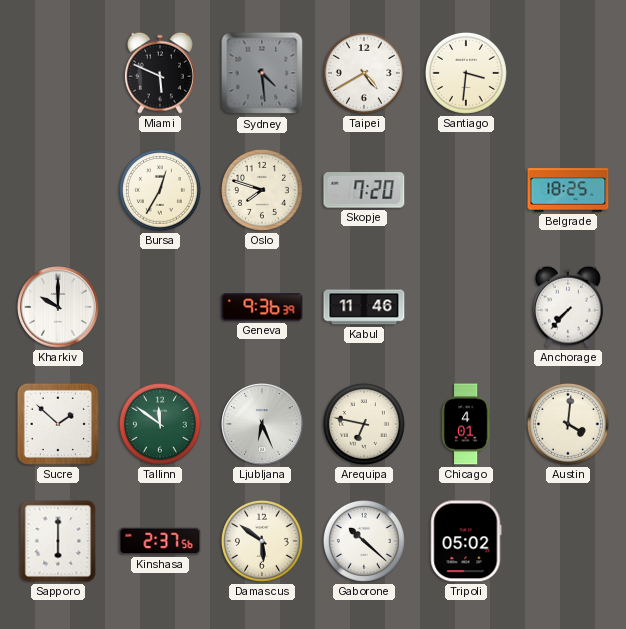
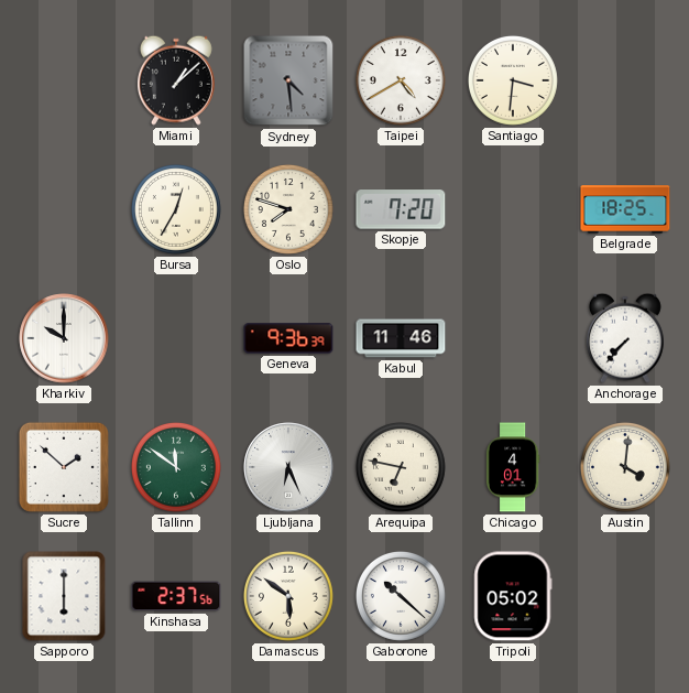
Miami: 5:49 -> 1:08 (176, 80)
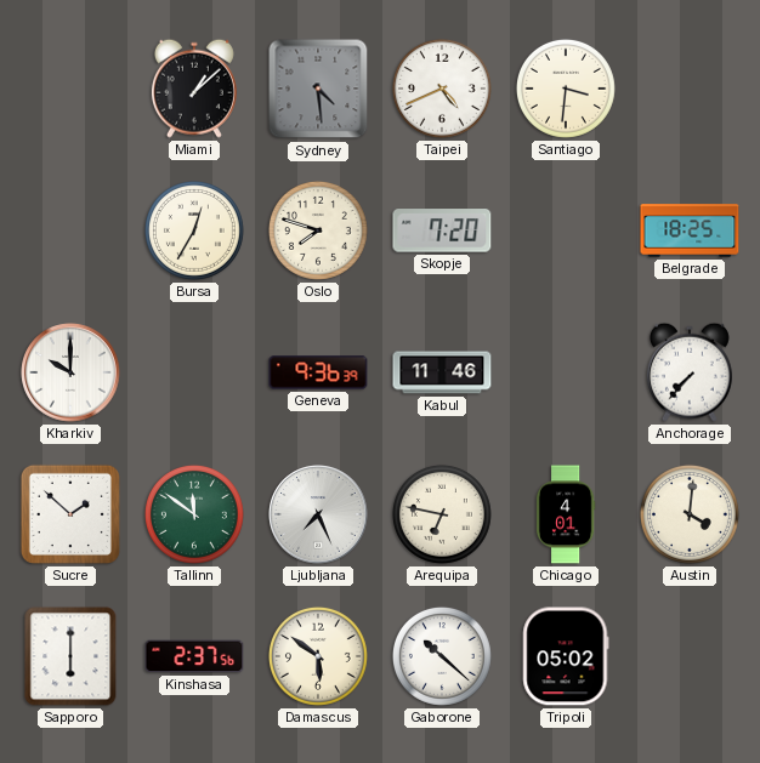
Taipei: 4:40 -> 4:41 (442, 89)
Ljubljana: 6:26 -> 7:26 (318, 514)
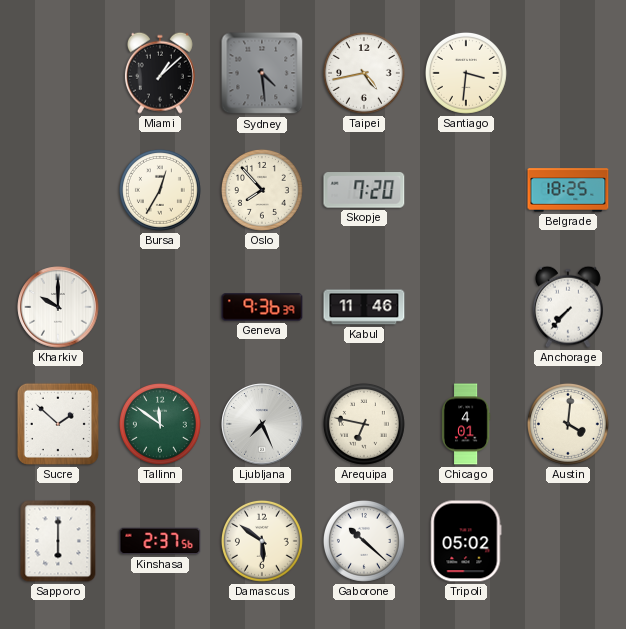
Taipei: 4:41 -> 4:43 (364, 73)
Oslo: 7:48 -> 7:53 (262, 190)
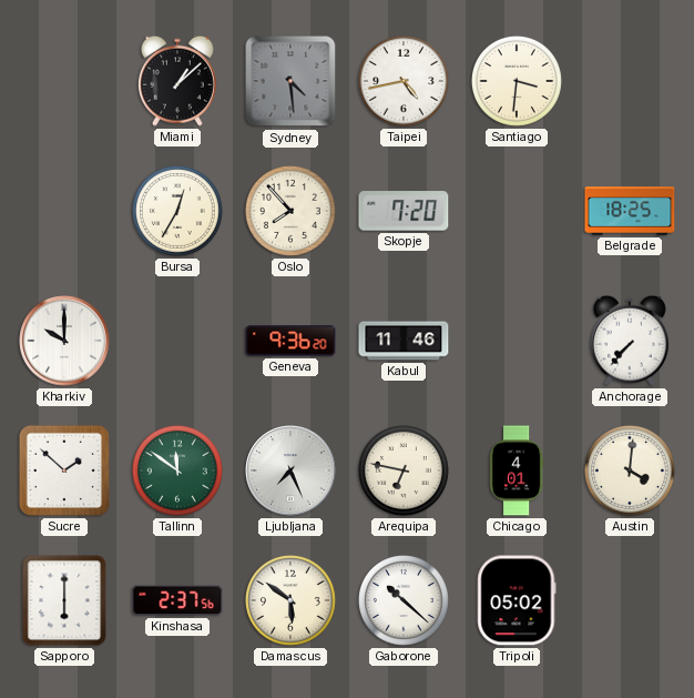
Geneva: 9:36:39 -> 9:36:20 (290, 341)
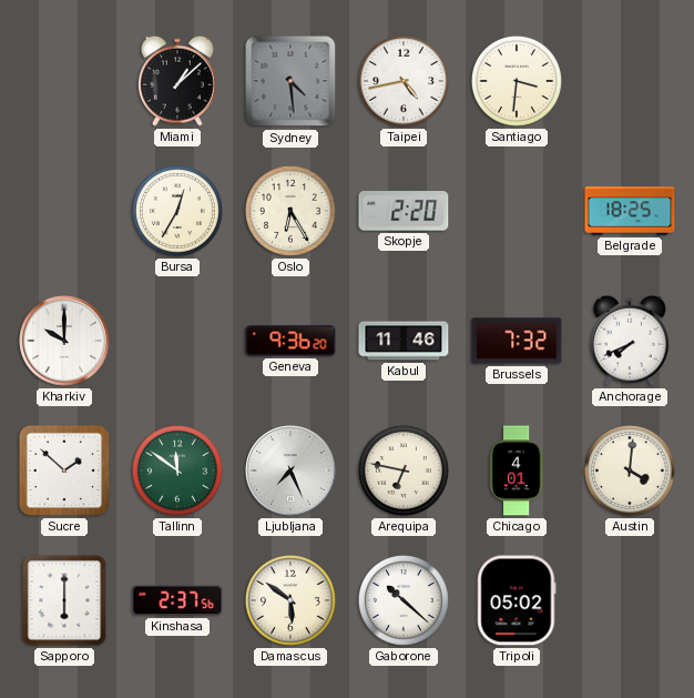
Oslo: 7:53 -> 6:25 (290, 211)
Skopje: 7:20 -> 2:20 (404, 211)
Brussels: none -> 7:32 (517, 341)
Anchorage: 7:37 -> 7:41 (630, 341)
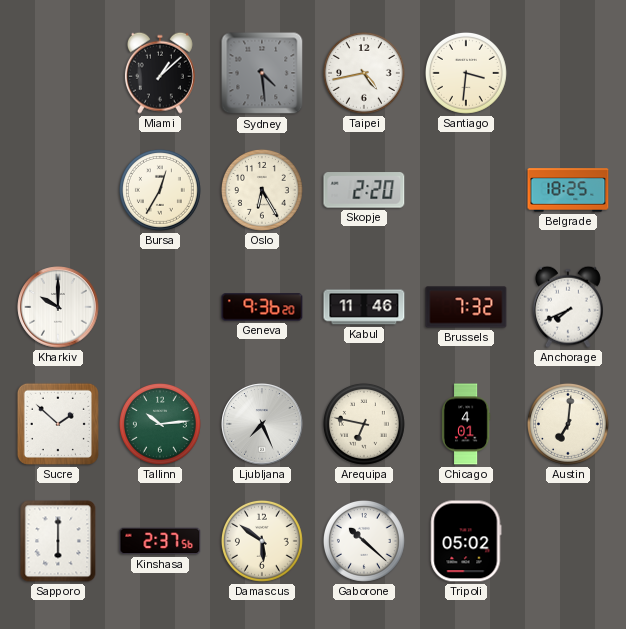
Tallinn: 11:51 -> 10:14 (160, 424)
Austin: 4:01 -> 7:01 (568, 424)
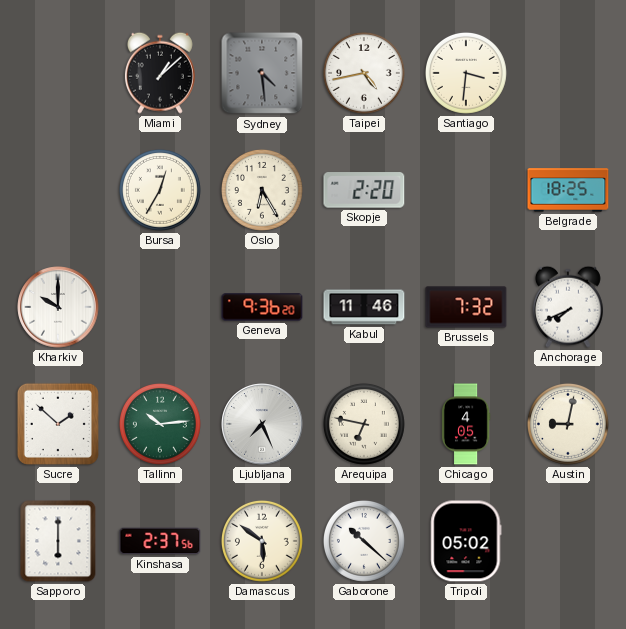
Chicago: 4:01 -> 4:05 (466, 424)
Austin: 7:01 -> 9:02 (568, 424)
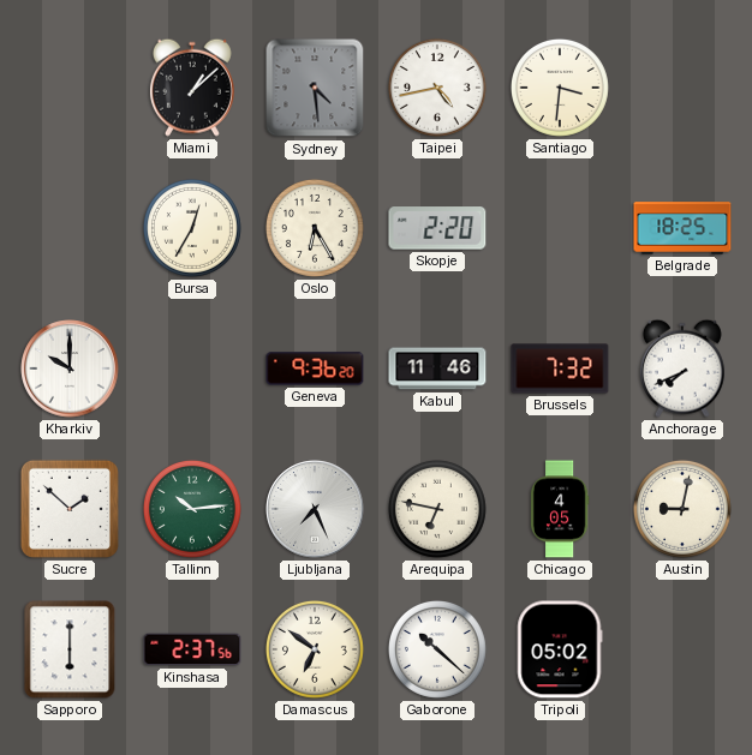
Damascus: 5:51 -> 6:51 (315, 649)
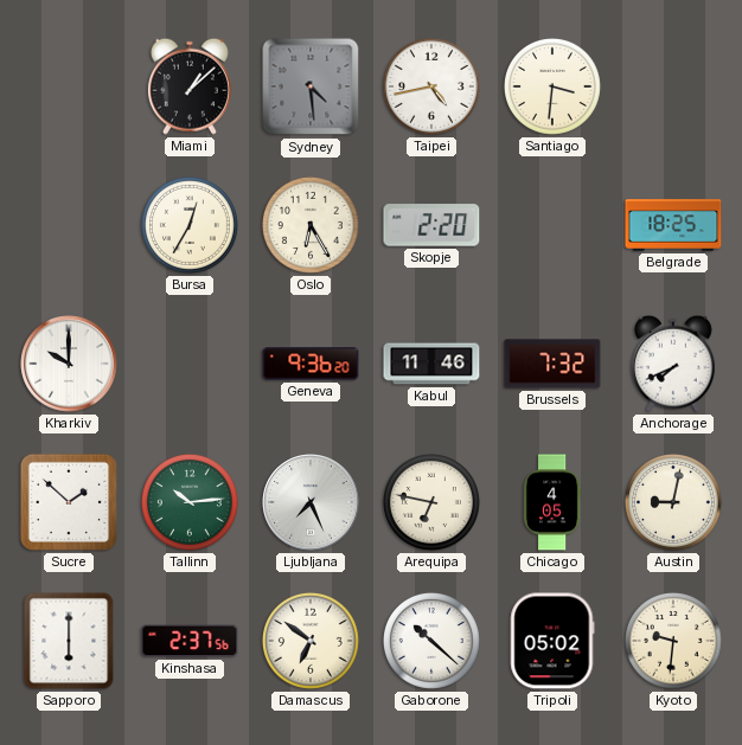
Kyoto: none -> 9:31 (673, 641)
